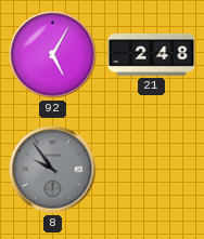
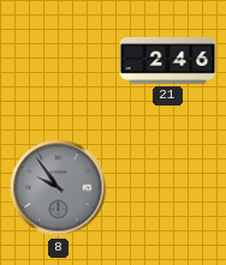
92: 5:05 -> none (53, 55)
21: 2:48 -> 2:46 (168, 60)
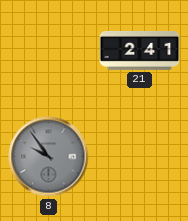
21: 2:46 -> 2:41 (140, 50)
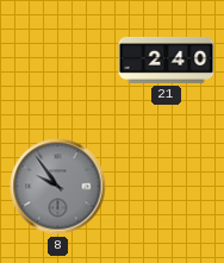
21: 2:41 -> 2:40 (167, 60)
